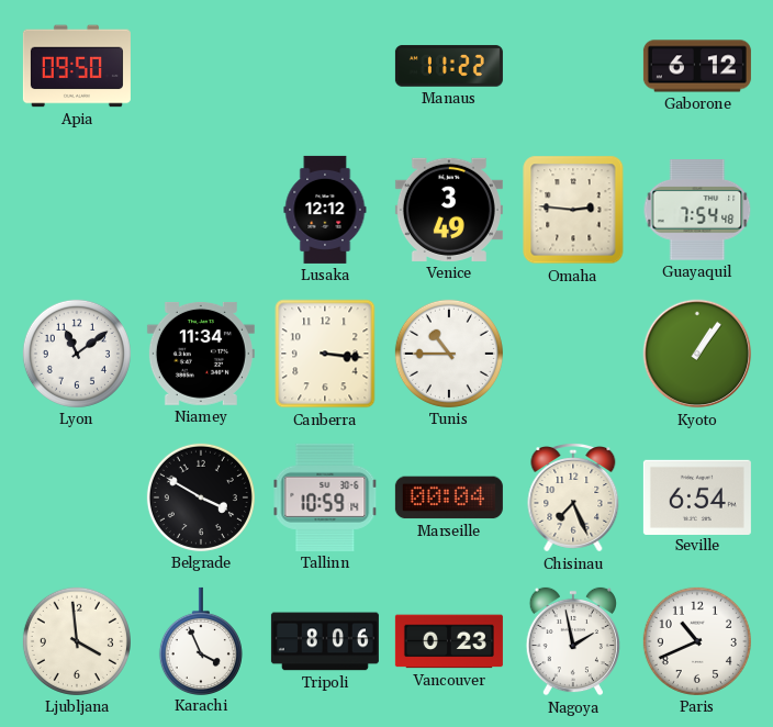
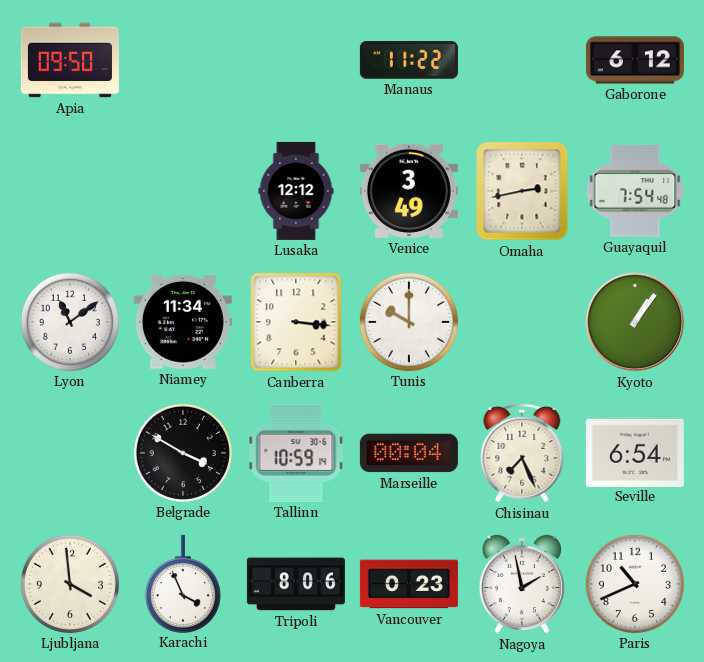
Omaha: 2:46 -> 2:43 (522, 191)
Tunis: 10:45 -> 10:00 (409, 322)
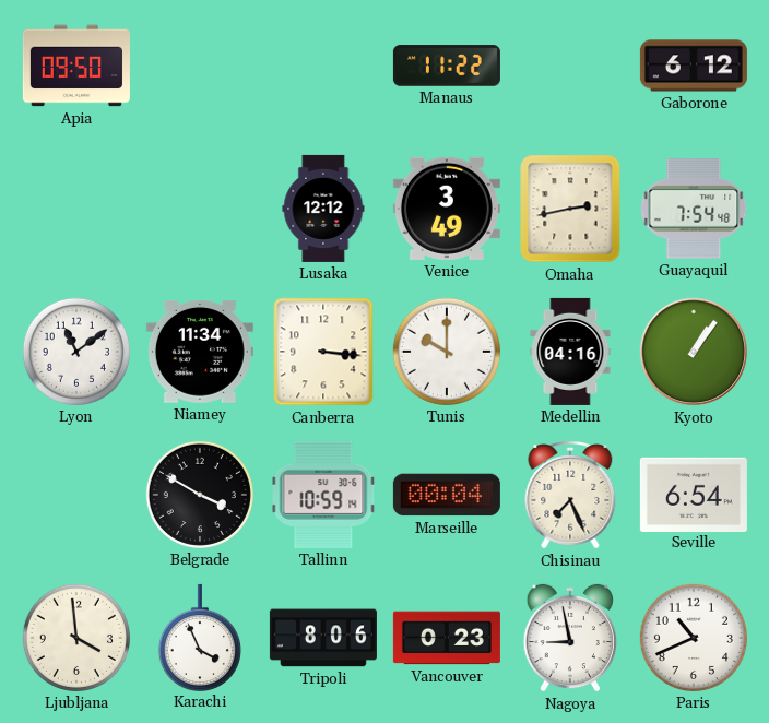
Medellin: none -> 04:16 (570, 352)
Nagoya: 1:58 -> 8:58 (569, 638)
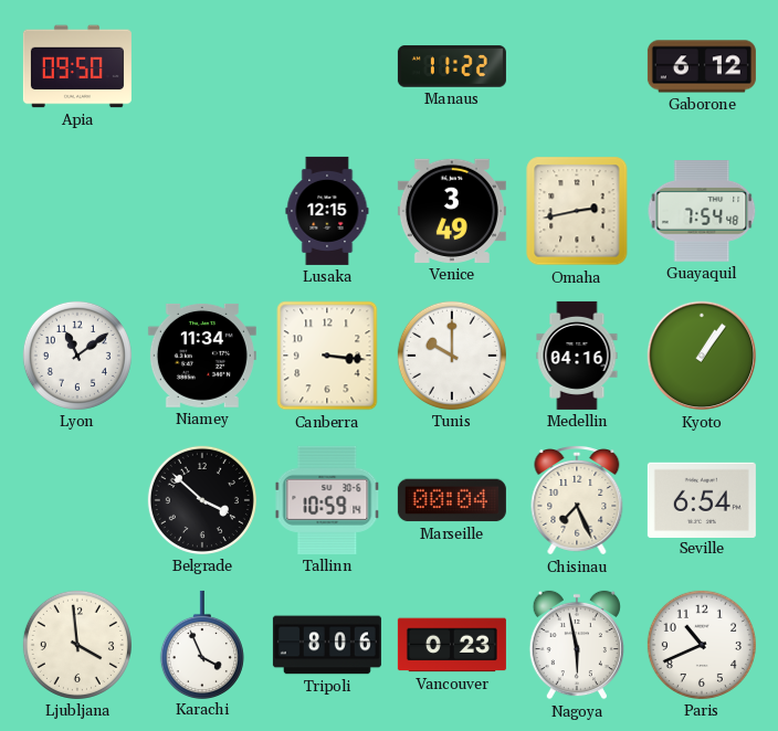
Lusaka: 12:12 -> 12:15 (327, 211)
Belgrade: 3:50 -> 3:52 (202, 500)
Nagoya: 8:58 -> 5:58 (576, 645)
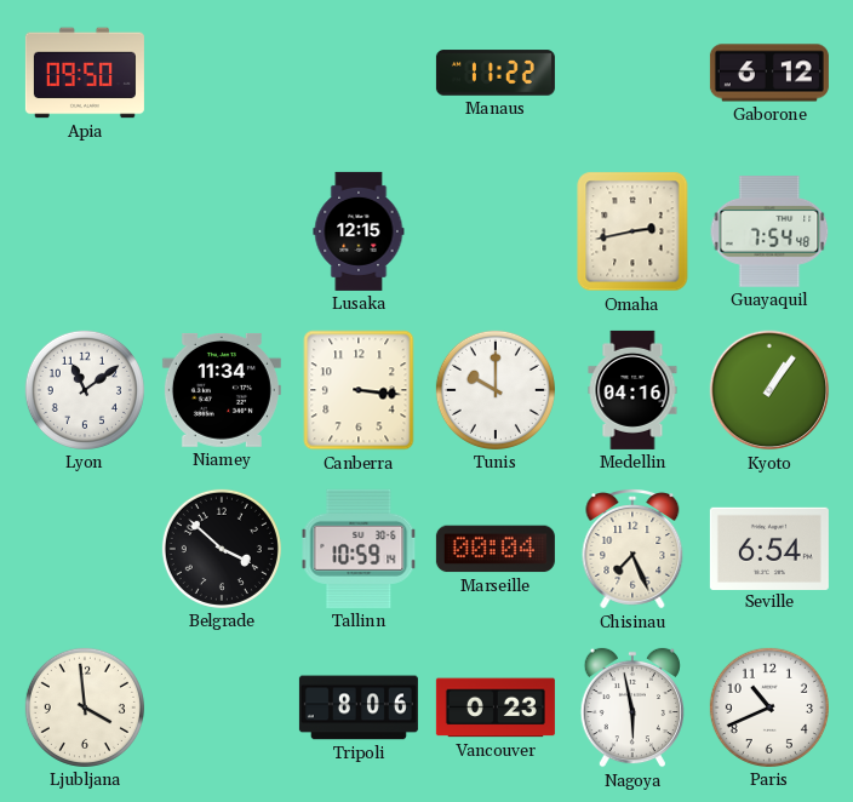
Venice: 3:49 -> none (452, 211)
Karachi: 3:56 -> none (202, 644)
